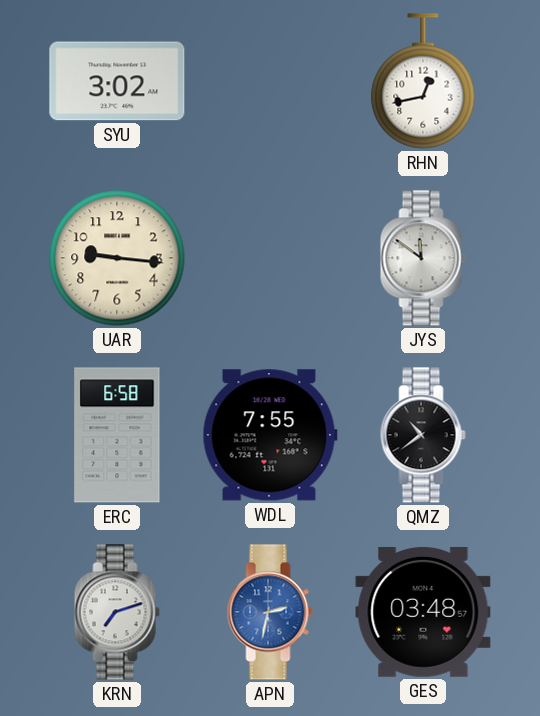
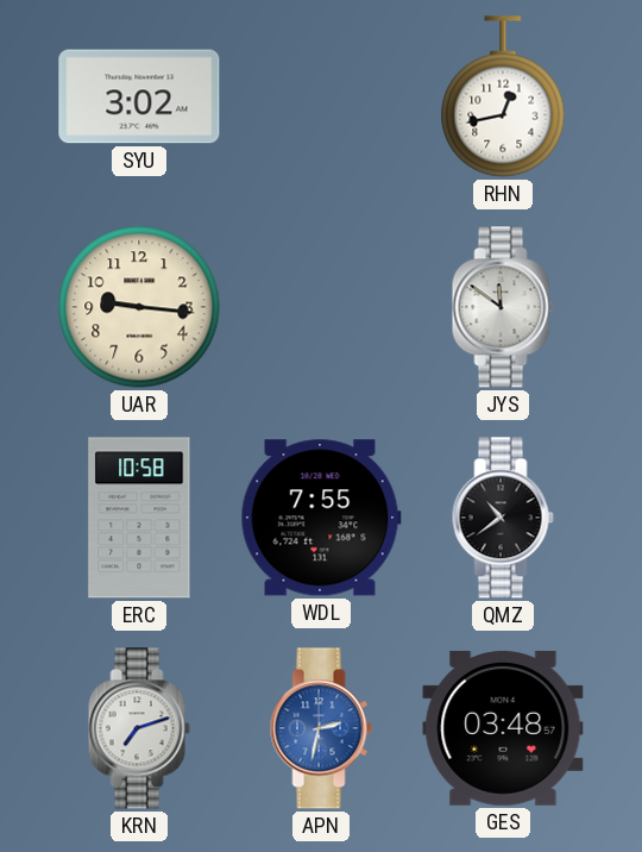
ERC: 6:58 -> 10:58 (139, 518)
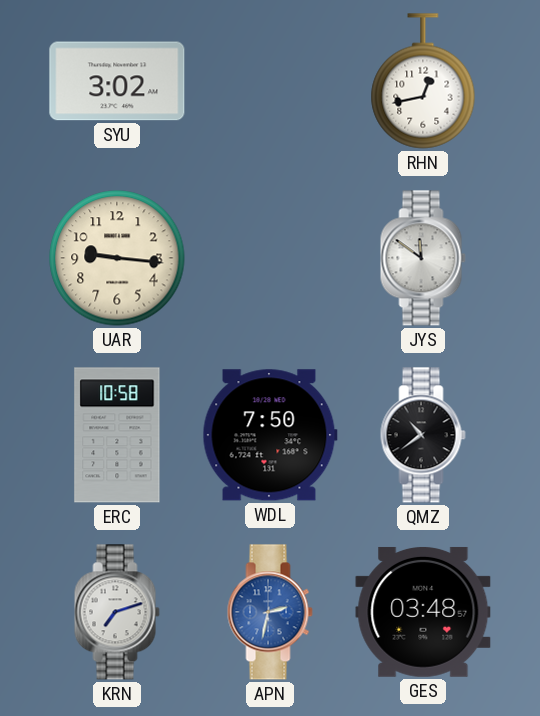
WDL: 7:55 -> 7:50 (270, 435)
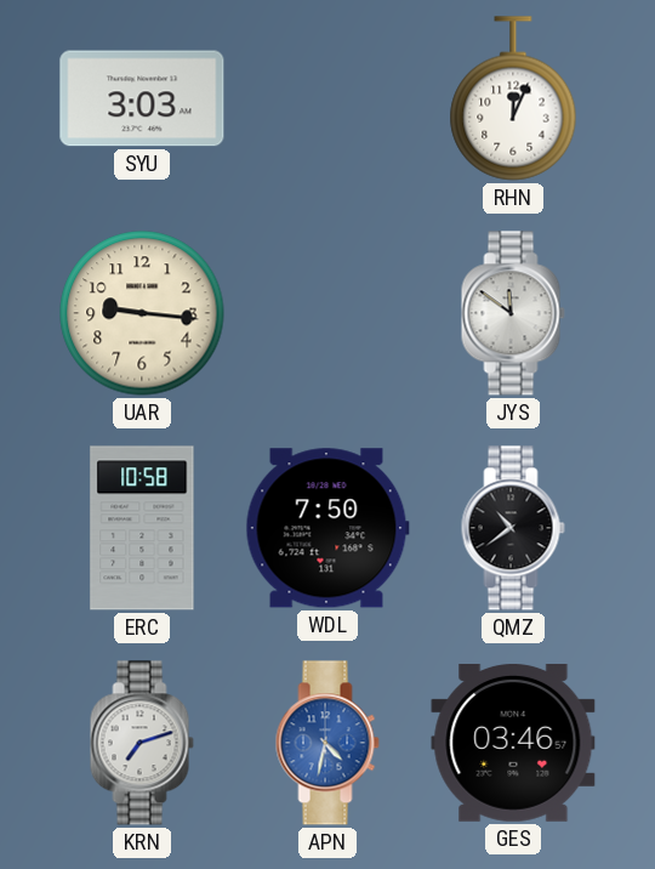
SYU: 3:02 -> 3:03 (142, 98)
RHN: 12:43 -> 12:04 (513, 98)
APN: 2:32 -> 4:32 (327, 743)
GES: 03:48 -> 03:46 (513, 743)
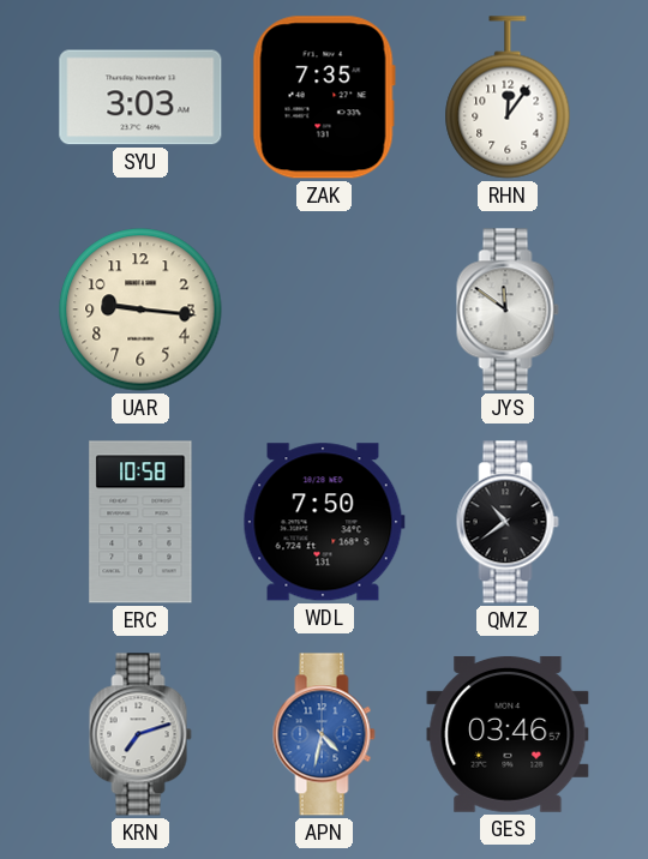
ZAK: none -> 7:35 (324, 97)
RHN: 12:04 -> 12:06 (508, 97)
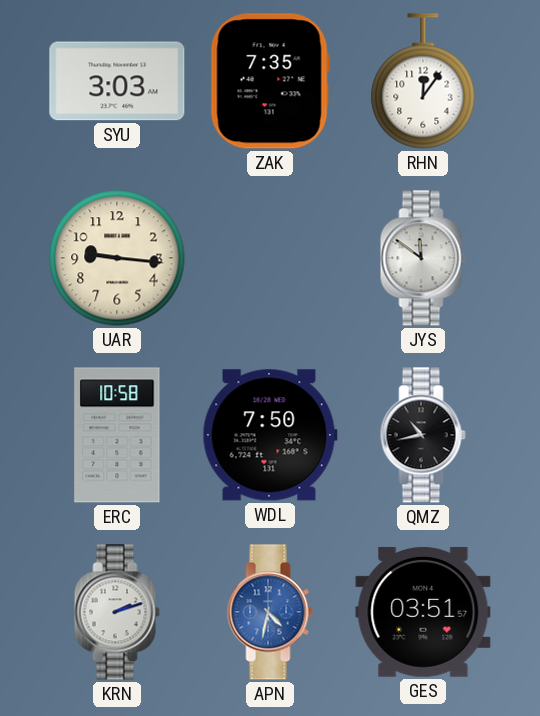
QMZ: 10:39 -> 10:43 (423, 435)
KRN: 7:12 -> 2:12 (117, 612)
GES: 03:46 -> 03:51 (423, 612)
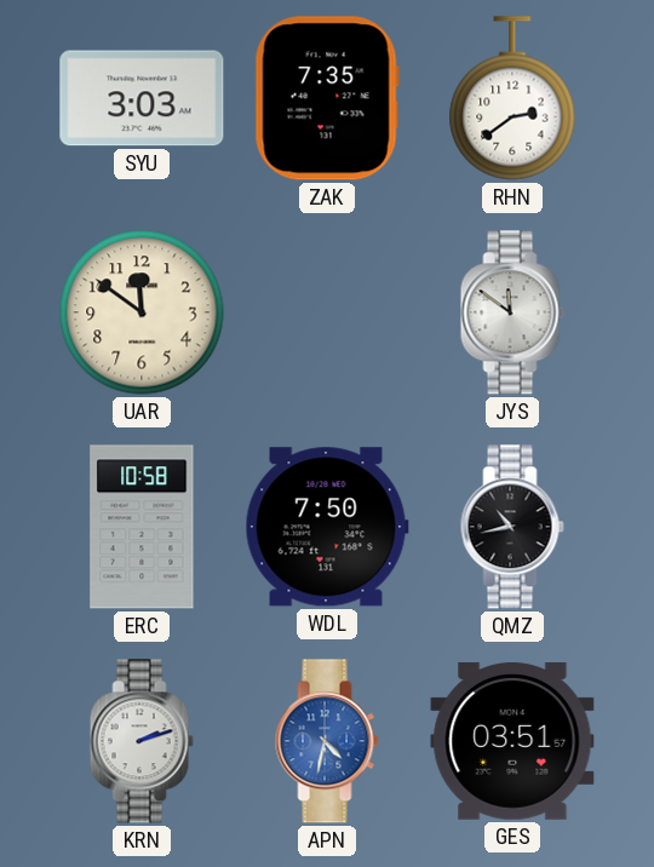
RHN: 12:06 -> 2:39 (512, 98)
UAR: 9:16 -> 11:51 (142, 312)
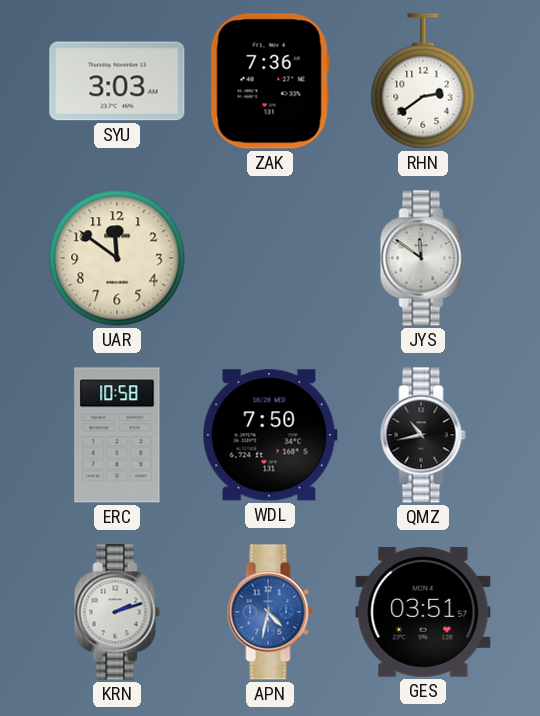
ZAK: 7:35 -> 7:36 (270, 81)
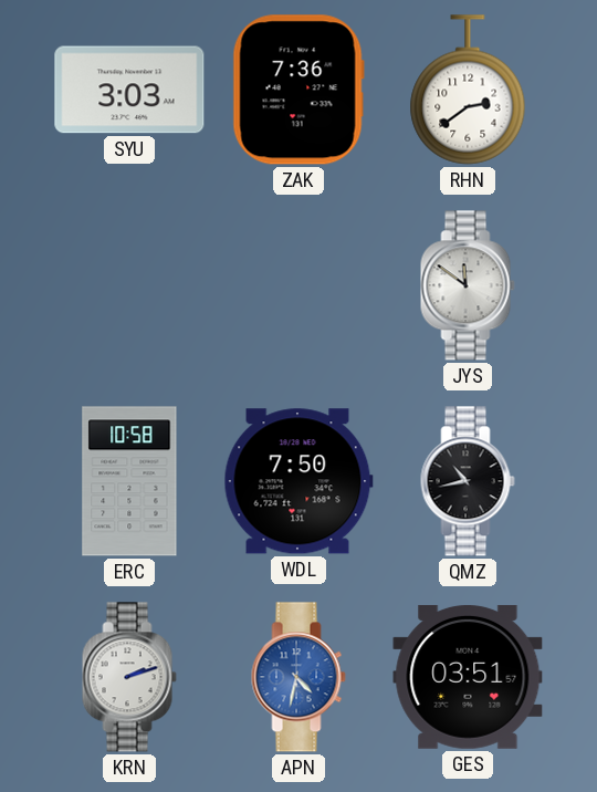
UAR: 11:51 -> none (117, 258)
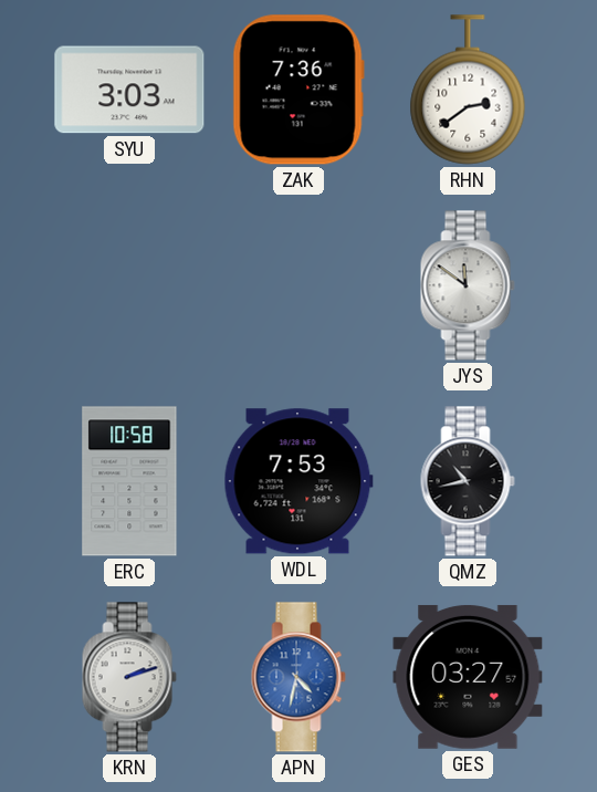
WDL: 7:50 -> 7:53 (298, 481)
GES: 03:51 -> 03:27 (468, 677)
